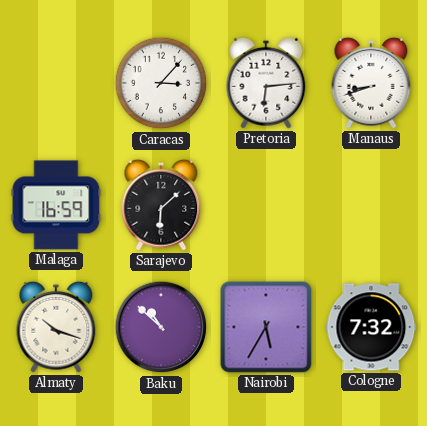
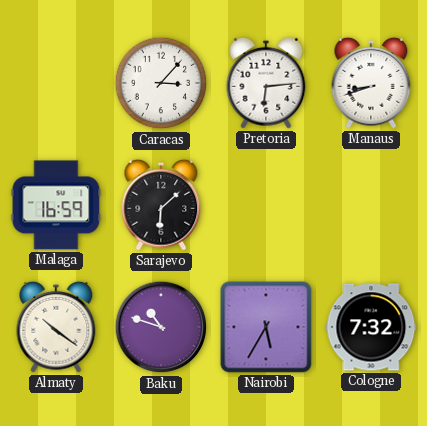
Almaty: 10:18 -> 10:21 (56, 327)
Baku: 10:52 -> 10:48 (161, 327)
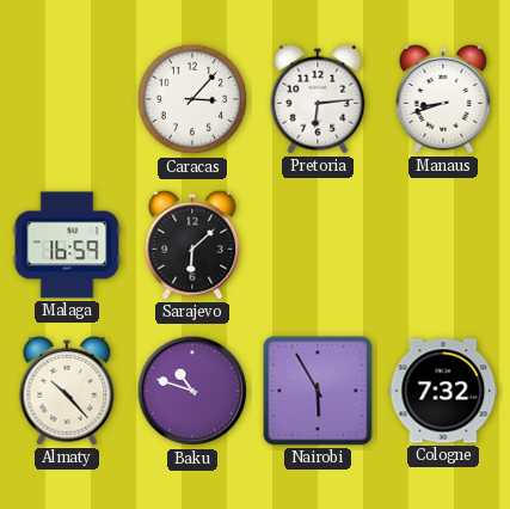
Almaty: 10:21 -> 10:23 (67, 391)
Nairobi: 5:35 -> 5:55 (318, 391)
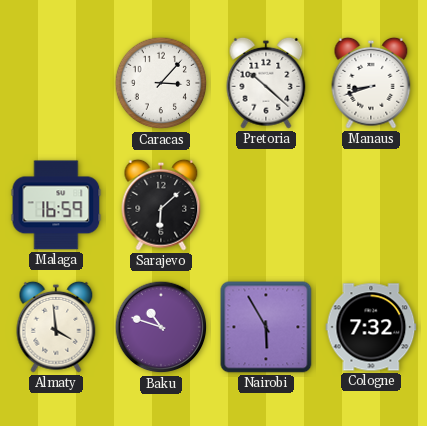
Pretoria: 6:14 -> 10:22 (266, 83)
Almaty: 10:23 -> 3:59 (56, 327)
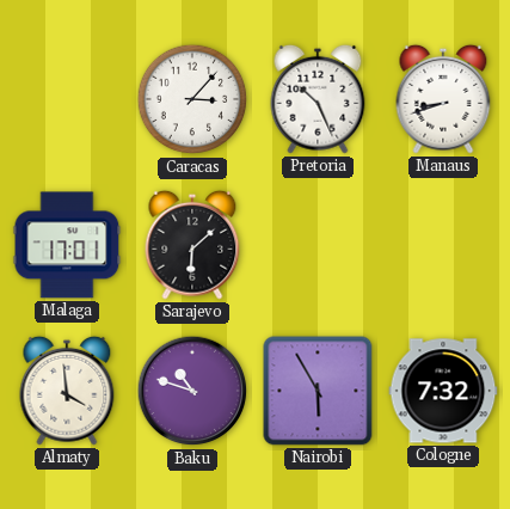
Pretoria: 10:22 -> 10:26 (318, 99)
Malaga: 16:59 -> 17:01 (67, 245)
